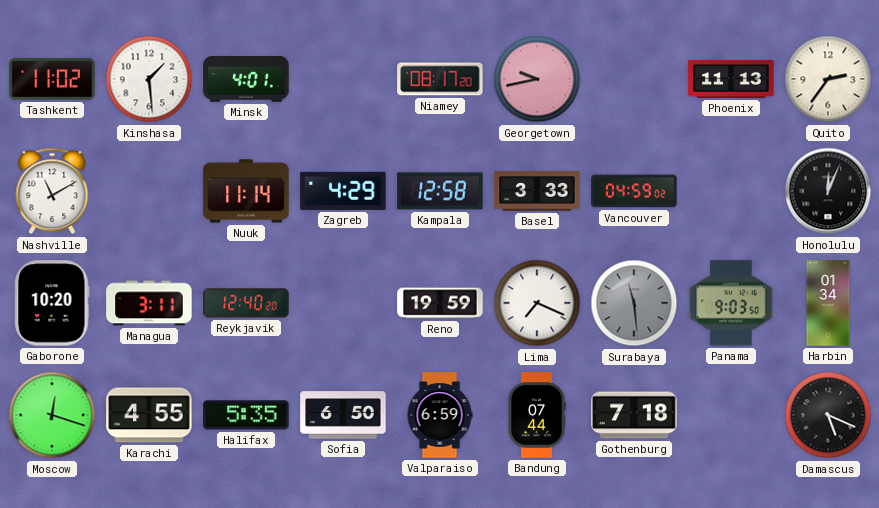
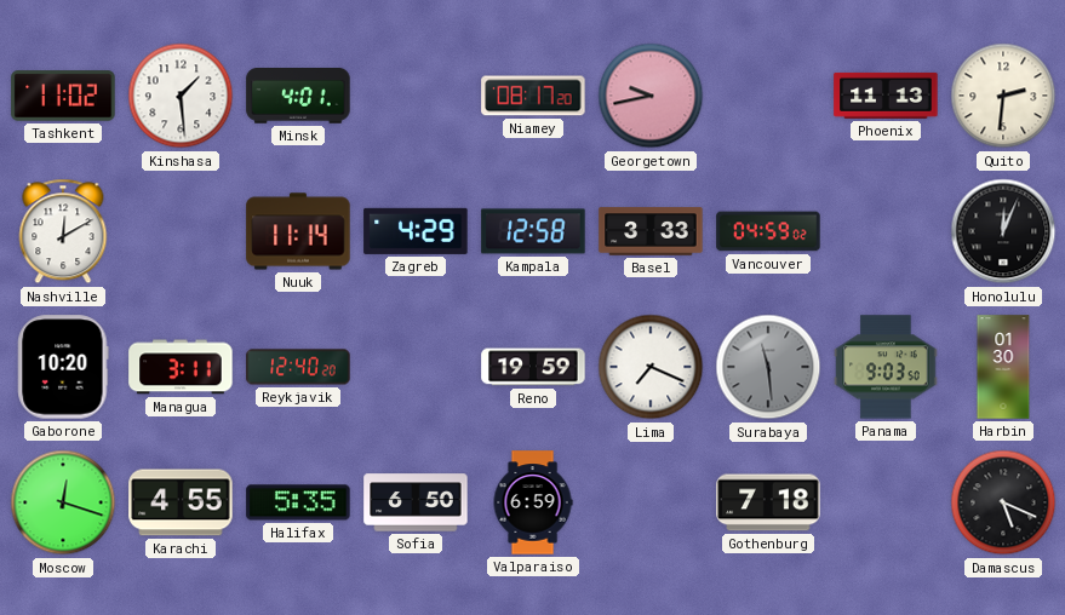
Quito: 2:36 -> 2:31 (1003, 96)
Nashville: 11:10 -> 12:10 (63, 231)
Harbin: 01:34 -> 01:30 (1003, 367)
Bandung: 07:44 -> none (537, 415)
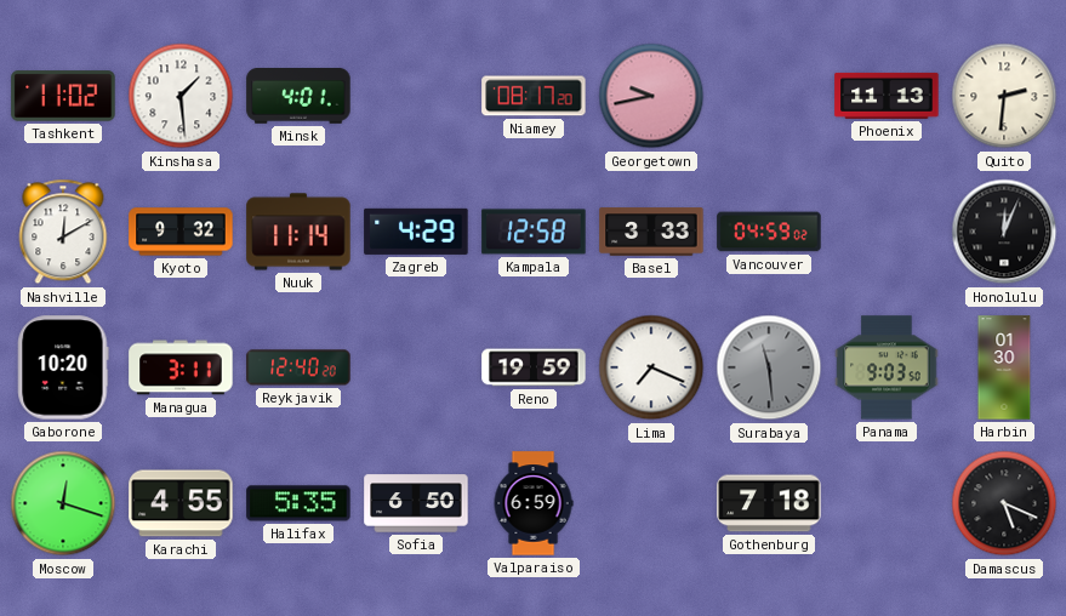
Kyoto: none -> 9:32 (181, 232)
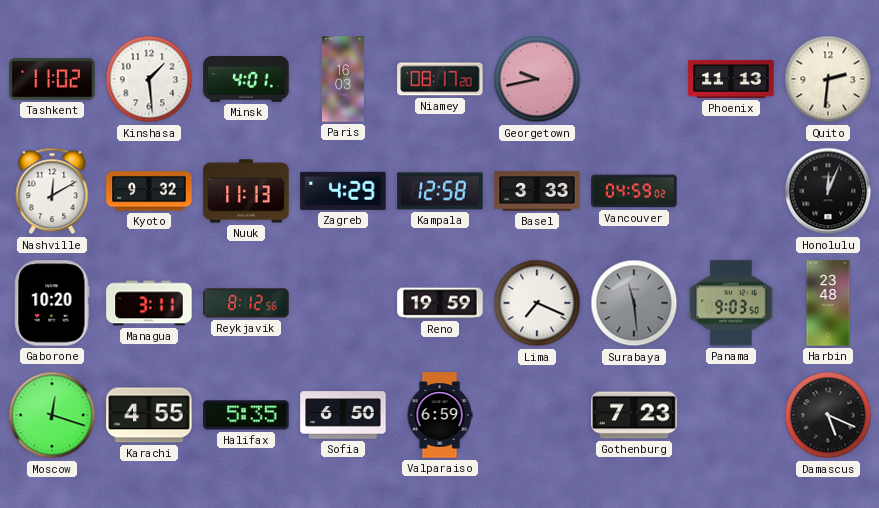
Paris: none -> 16:03 (343, 79)
Nuuk: 11:14 -> 11:13 (246, 191)
Reykjavik: 12:40 -> 8:12 (246, 303)
Harbin: 01:30 -> 23:48 (828, 303)
Gothenburg: 7:18 -> 7:23 (634, 415)
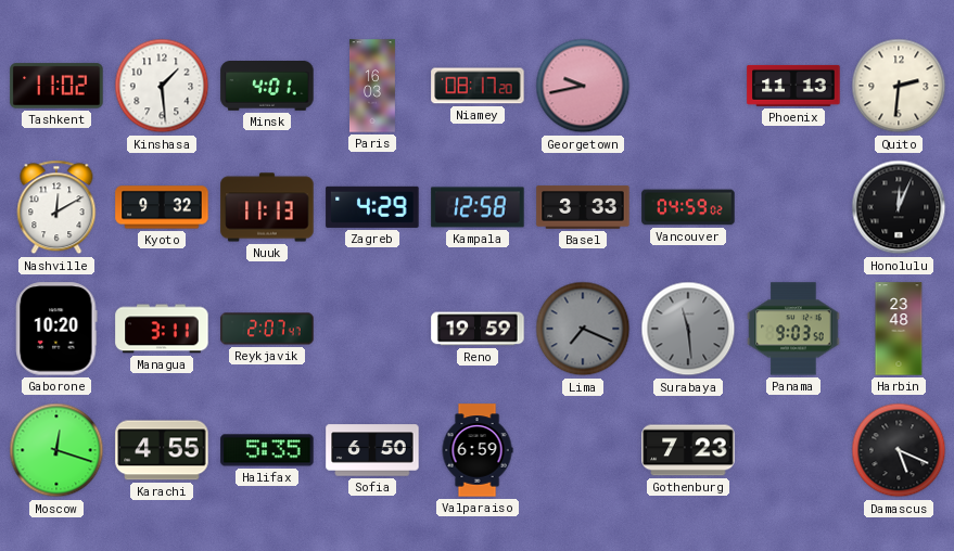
Reykjavik: 8:12 -> 2:07 (267, 329)
Lima dial: white -> grey (583, 329)
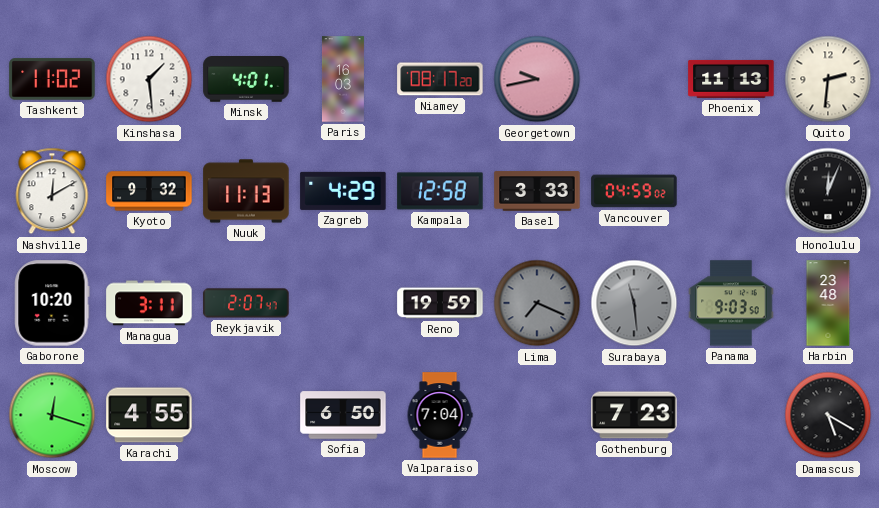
Halifax: 5:35 -> none (267, 450)
Valparaiso: 6:59 -> 7:04 (440, 415)
Damascus: 5:19 -> 5:20 (828, 415)
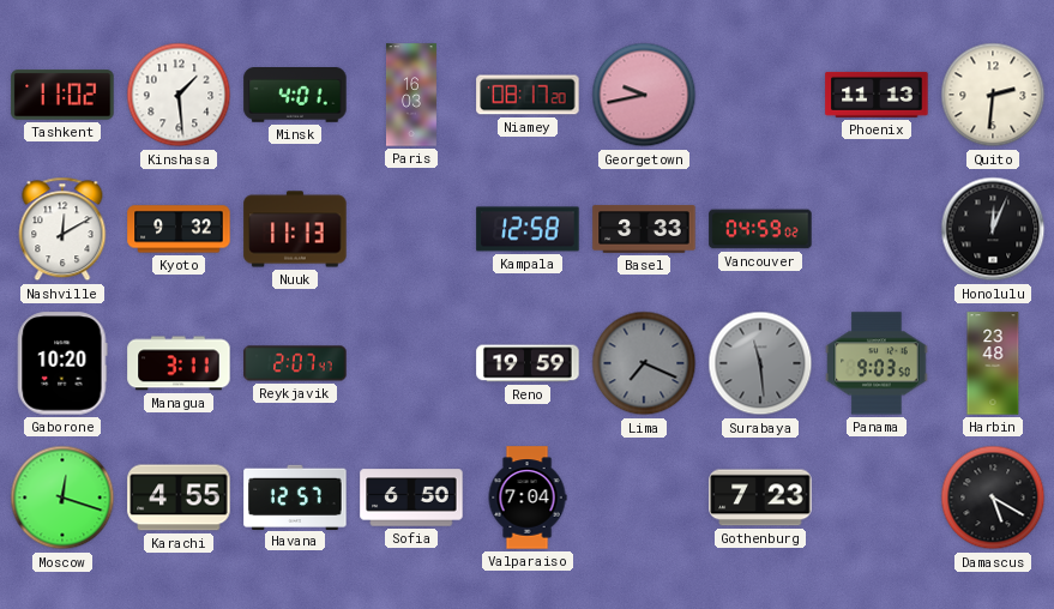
Zagreb: 4:29 -> none (343, 191)
Havana: none -> 12:57 (295, 496)
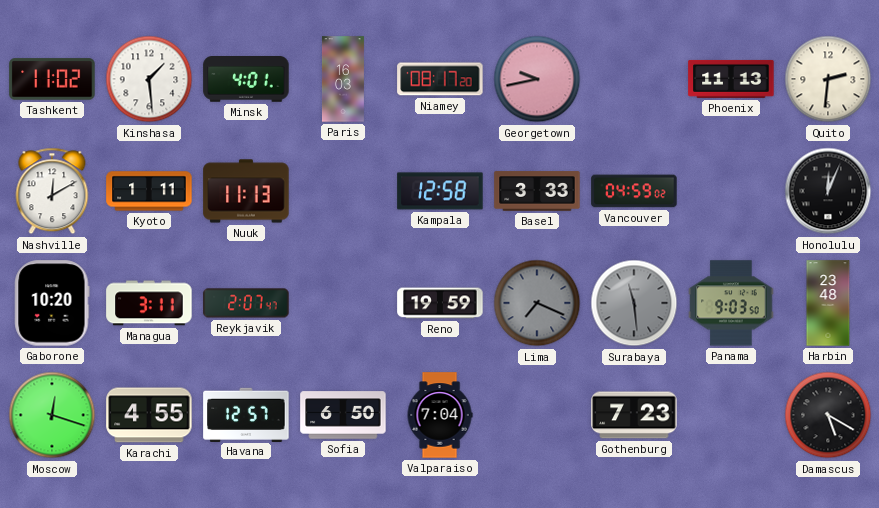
Kyoto: 9:32 -> 1:11 (149, 191)
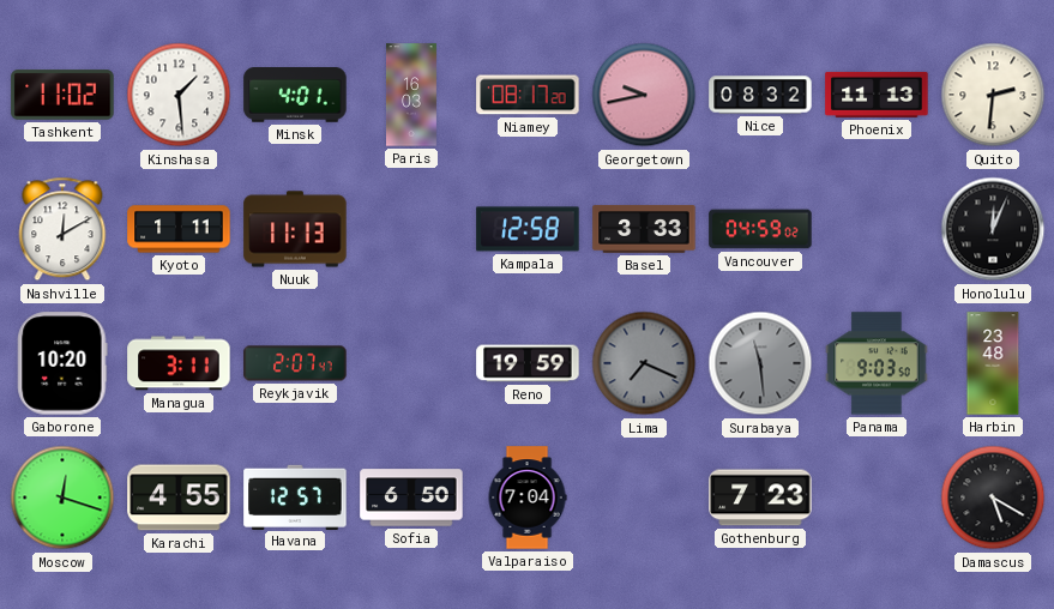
Nice: none -> 08:32 (760, 95)
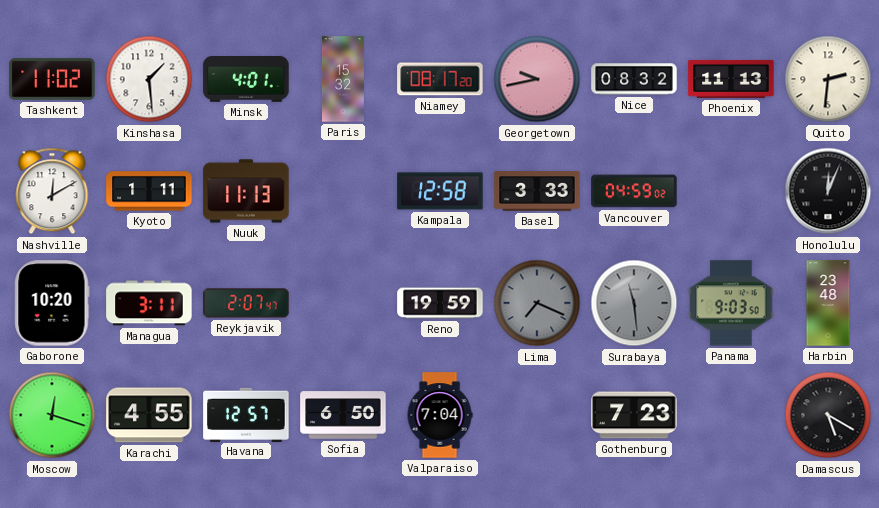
Paris: 16:03 -> 15:32 (343, 79)
